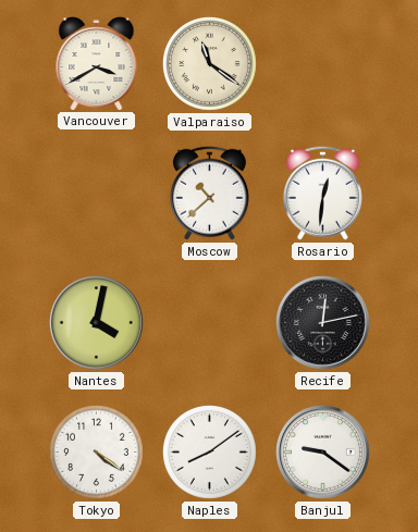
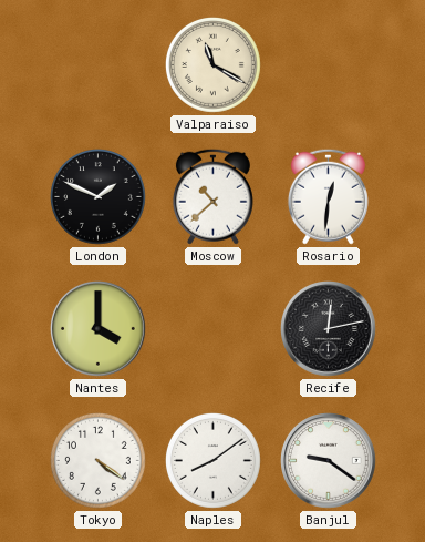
Vancouver: 3:40 -> none (97, 64)
Valparaiso: 11:21 -> 11:20 (212, 64)
London: none -> 1:49 (97, 196)
Nantes: 4:02 -> 4:00 (99, 329)
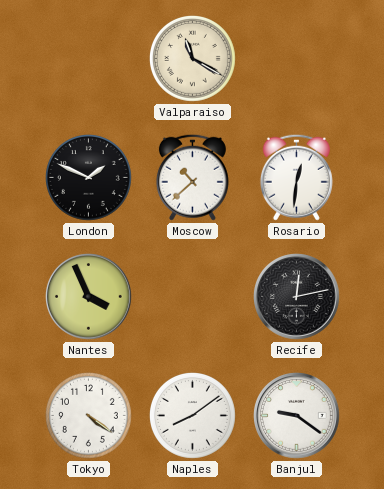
Nantes: 4:00 -> 3:56 (89, 297)
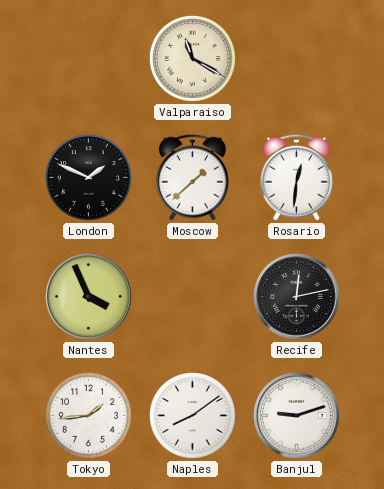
Moscow: 10:38 -> 1:38 (192, 177)
Tokyo: 4:21 -> 1:44 (88, 415)
Banjul: 9:21 -> 9:12 (297, 416)
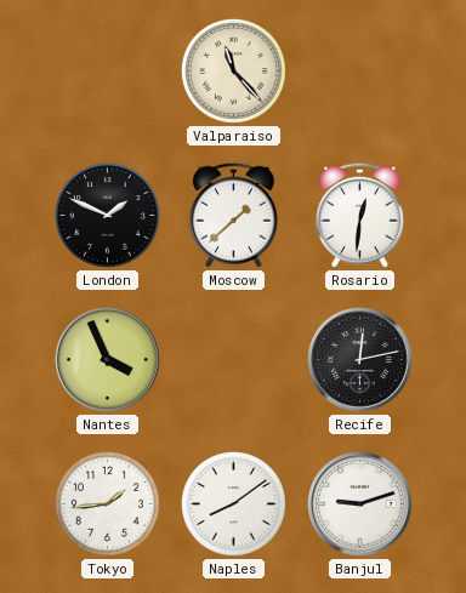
Valparaiso: 11:20 -> 11:23 (233, 70)
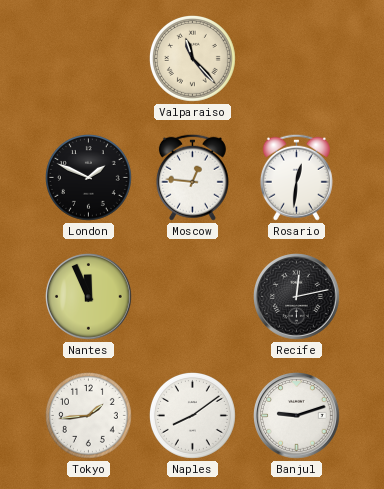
Moscow: 1:38 -> 12:46 (192, 177)
Nantes: 3:56 -> 11:56 (89, 297)
